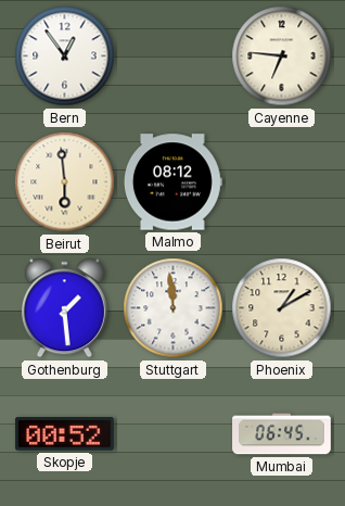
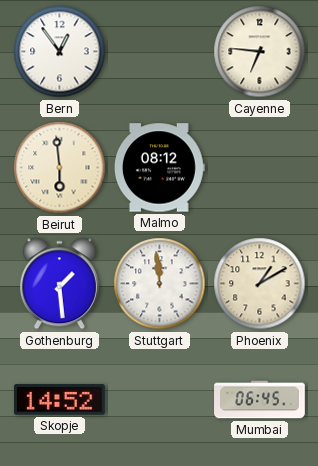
Skopje: 00:52 -> 14:52 (60, 400)
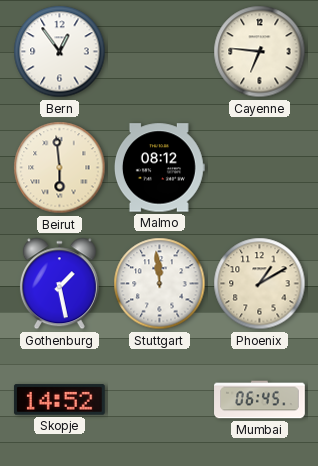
Gothenburg: 1:29 -> 1:28 (59, 284)
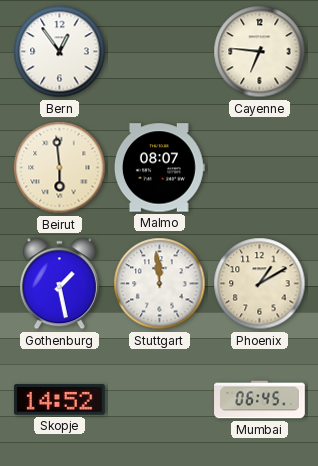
Malmo: 08:12 -> 08:07 (159, 168)
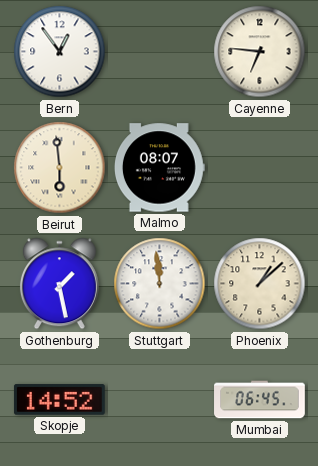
Phoenix: 1:10 -> 1:08 (260, 284)
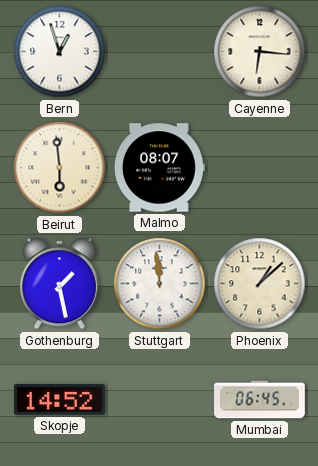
Bern: 12:54 -> 12:57 (60, 52)
Cayenne: 6:46 -> 6:16 (260, 52)
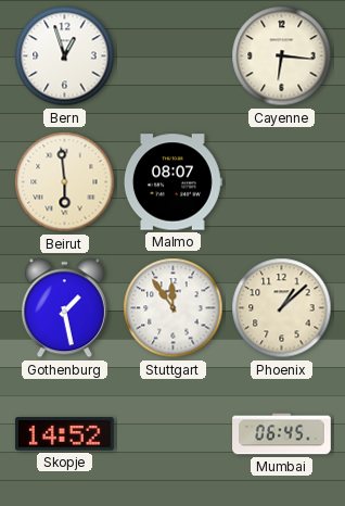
Stuttgart: 11:59 -> 11:54 (174, 308)
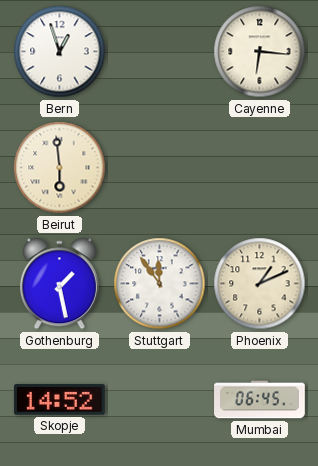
Malmo: 08:07 -> none (173, 182)
Phoenix: 1:08 -> 1:11 (260, 284)
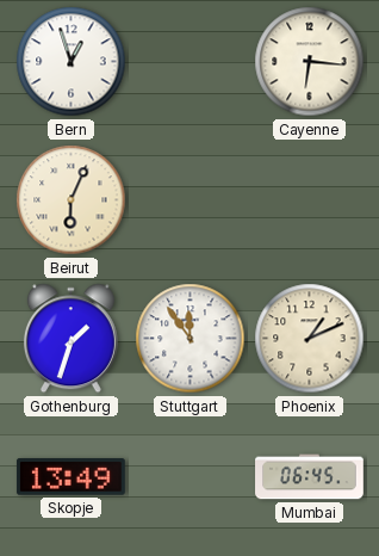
Beirut: 5:59 -> 6:04 (72, 200)
Gothenburg: 1:28 -> 1:33 (70, 339)
Skopje: 14:52 -> 13:49 (72, 477)
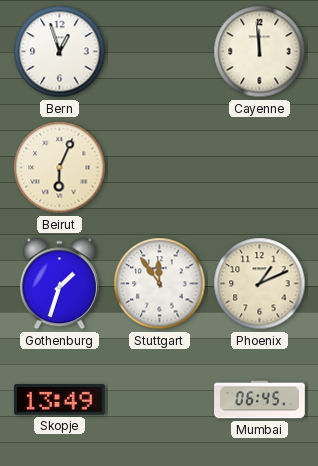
Cayenne: 6:16 -> 11:59 (260, 52)
